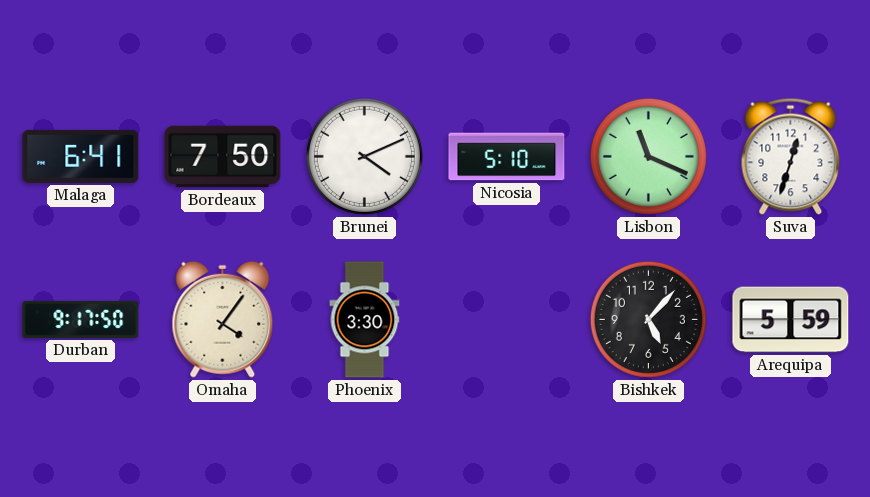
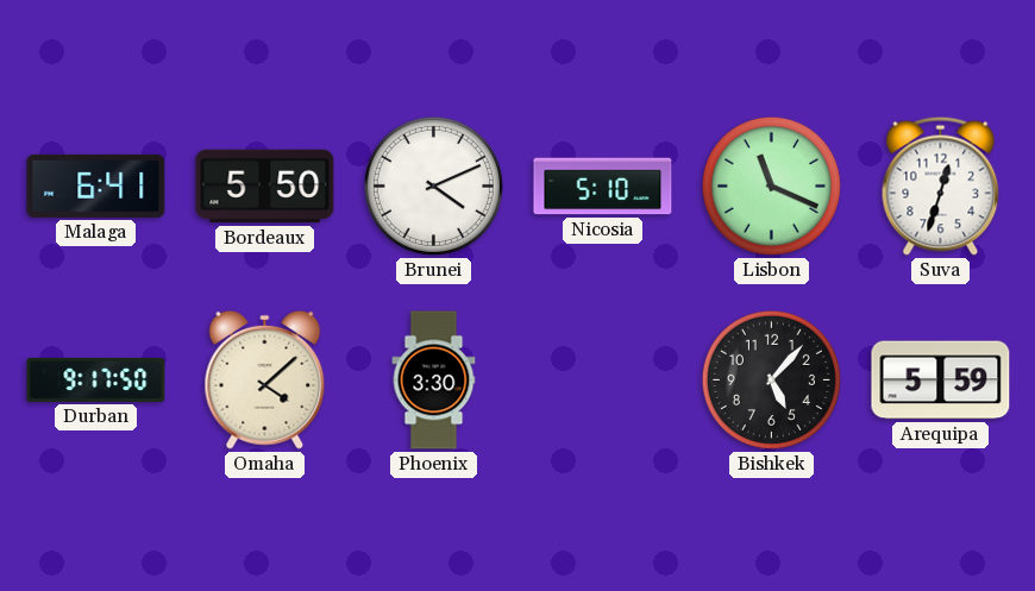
Bordeaux: 7:50 -> 5:50 (265, 187)
Omaha: 4:06 -> 4:08 (265, 379)
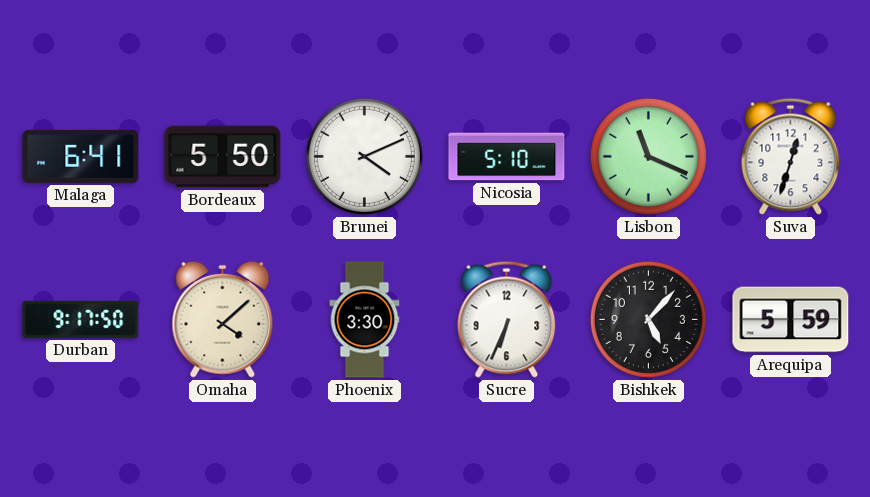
Sucre: none -> 6:34 (507, 319)
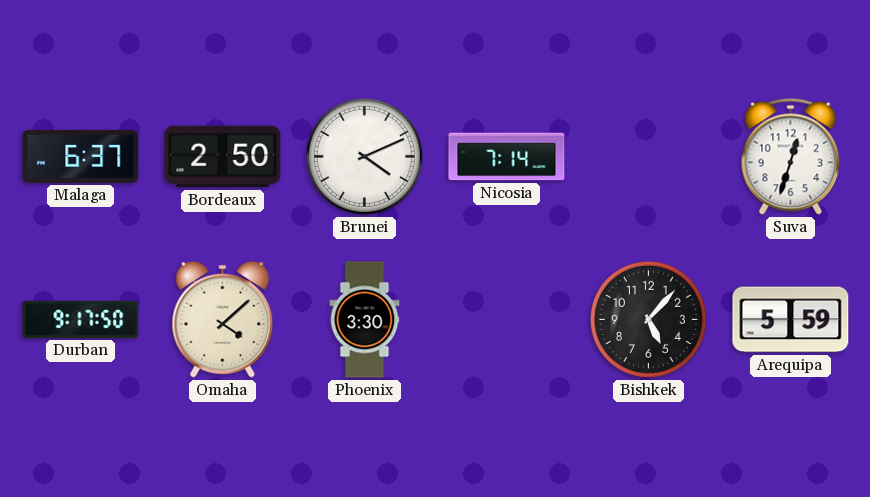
Malaga: 6:41 -> 6:37 (81, 156)
Bordeaux: 5:50 -> 2:50 (223, 157)
Nicosia: 5:10 -> 7:14 (507, 157)
Lisbon: 11:19 -> none (648, 156)
Sucre: 6:34 -> none (507, 319)
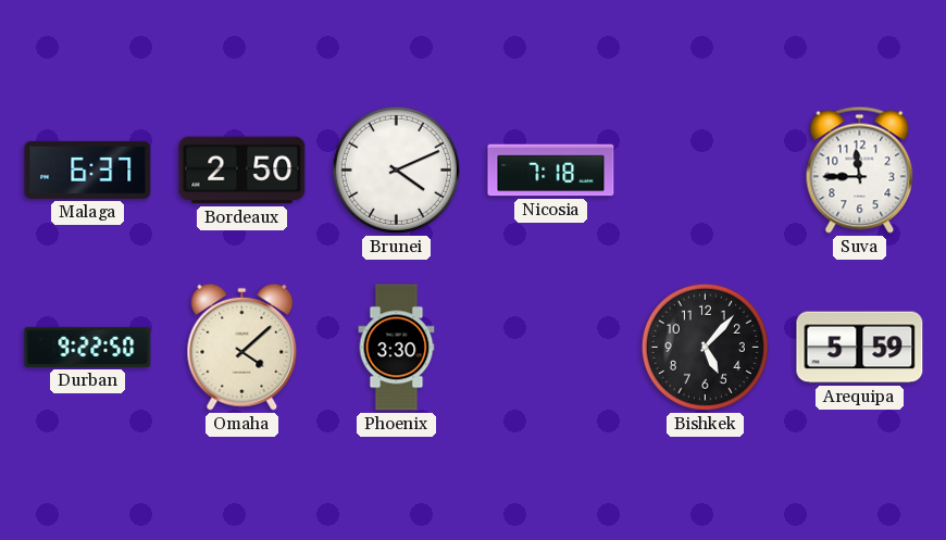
Nicosia: 7:14 -> 7:18 (551, 171)
Suva: 12:33 -> 11:45 (860, 169)
Durban: 9:17 -> 9:22 (88, 347)
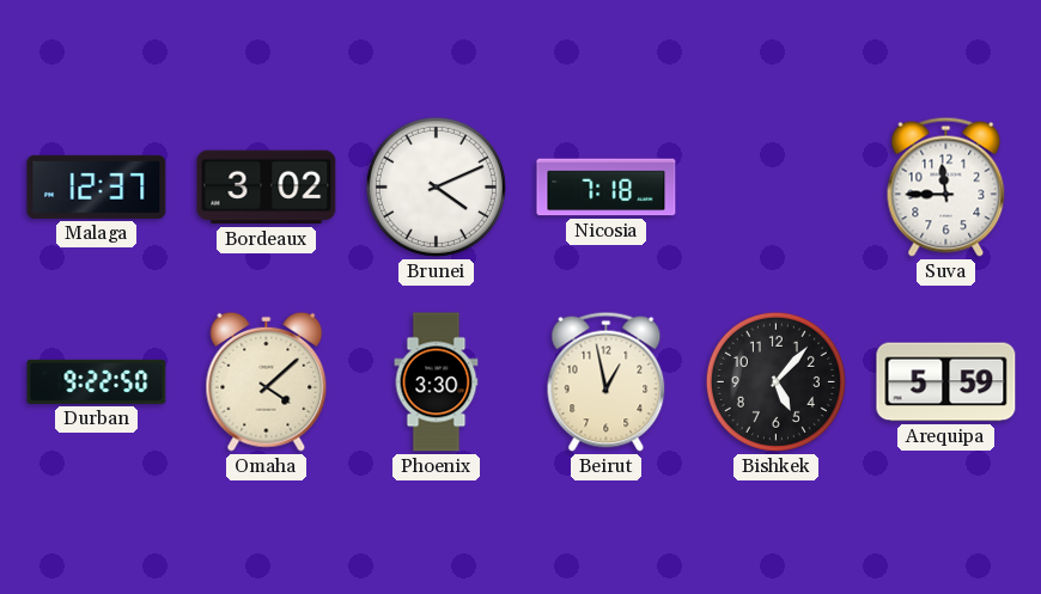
Malaga: 6:37 -> 12:37 (97, 186)
Bordeaux: 2:50 -> 3:02 (267, 188)
Beirut: none -> 12:58 (607, 381)
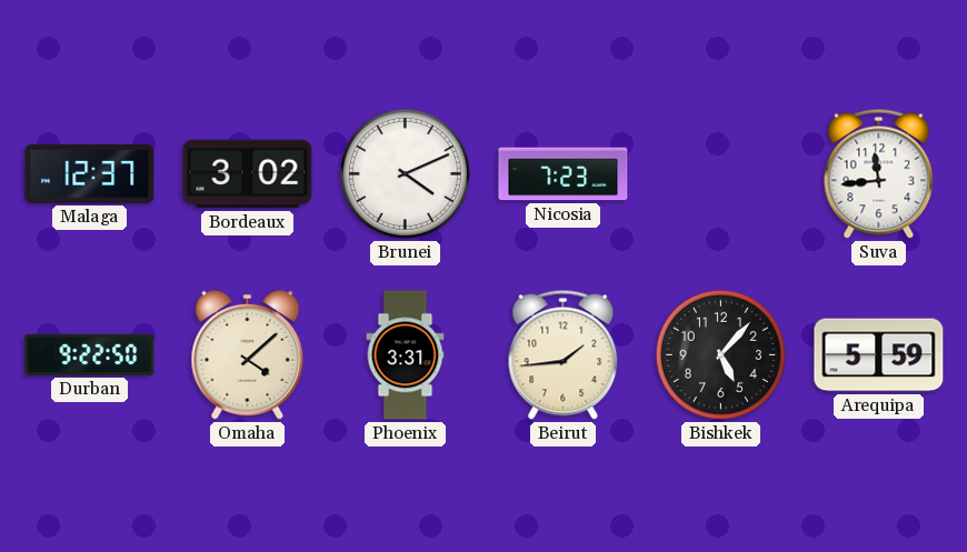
Nicosia: 7:18 -> 7:23 (564, 174)
Suva: 11:45 -> 11:44 (879, 173)
Phoenix: 3:30 -> 3:31 (406, 355)
Beirut: 12:58 -> 1:44 (564, 354)
